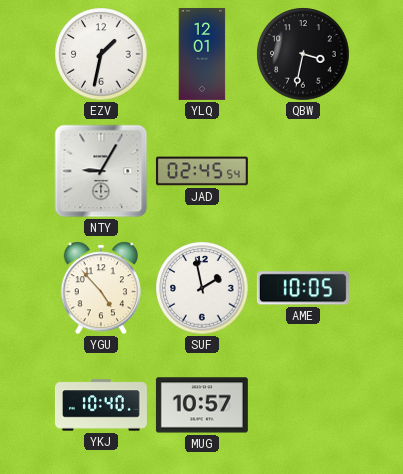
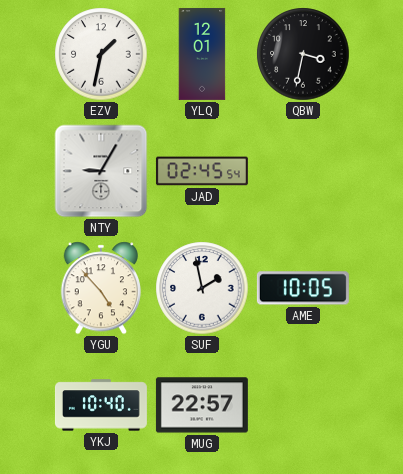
MUG: 10:57 -> 22:57 (202, 405)
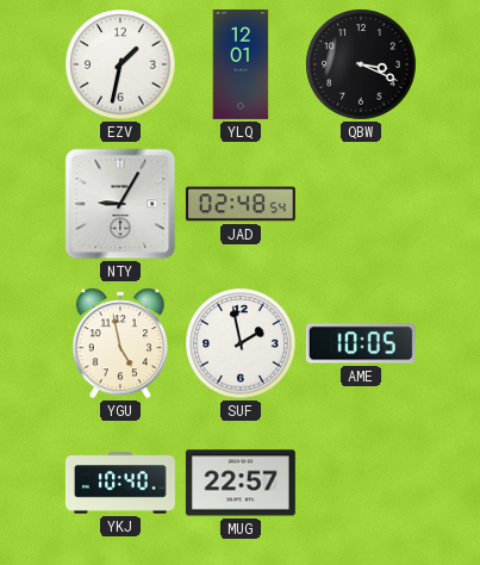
QBW: 3:32 -> 3:19 (361, 64)
JAD: 02:45 -> 02:48 (241, 204)
YGU: 4:53 -> 4:58 (119, 343)
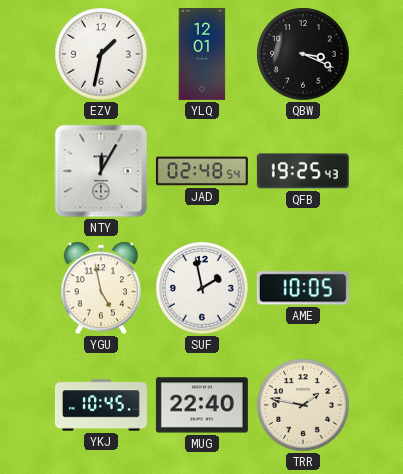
NTY: 9:05 -> 12:05 (101, 171)
QFB: none -> 19:25 (303, 171)
YKJ: 10:40 -> 10:45 (101, 405)
MUG: 22:57 -> 22:40 (202, 405)
TRR: none -> 1:47 (303, 405)
